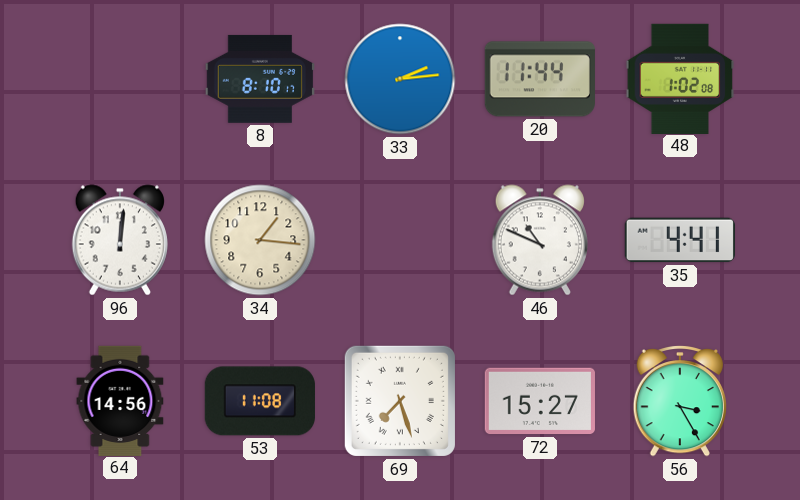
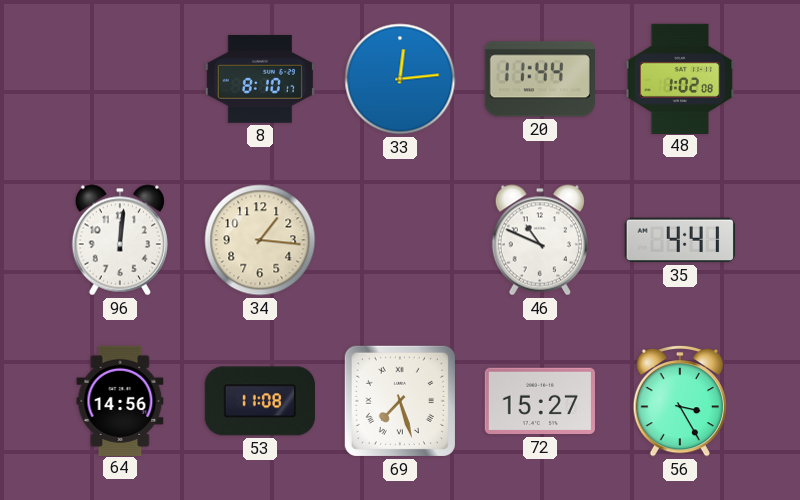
33: 2:14 -> 12:14 (400, 79)
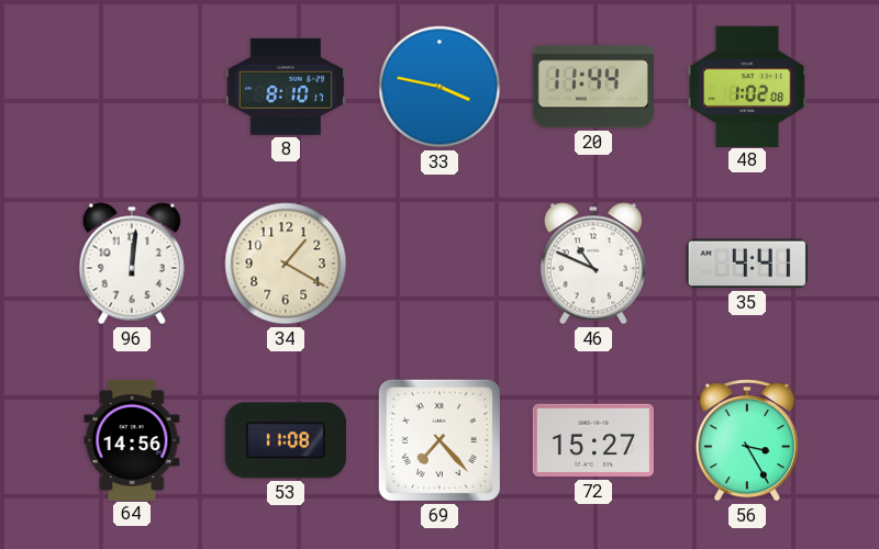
33: 12:14 -> 3:47 (439, 87)
34: 1:16 -> 1:20 (286, 264)
69: 7:27 -> 7:23 (439, 440)
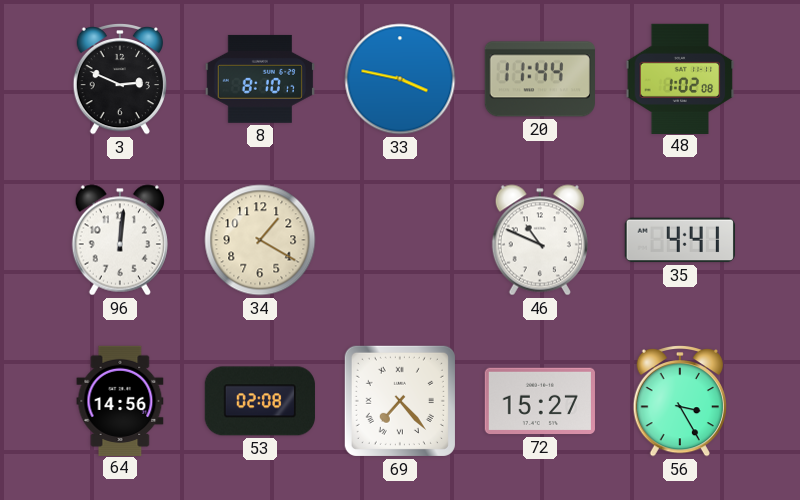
3: none -> 2:49 (119, 79)
53: 11:08 -> 02:08 (260, 401)
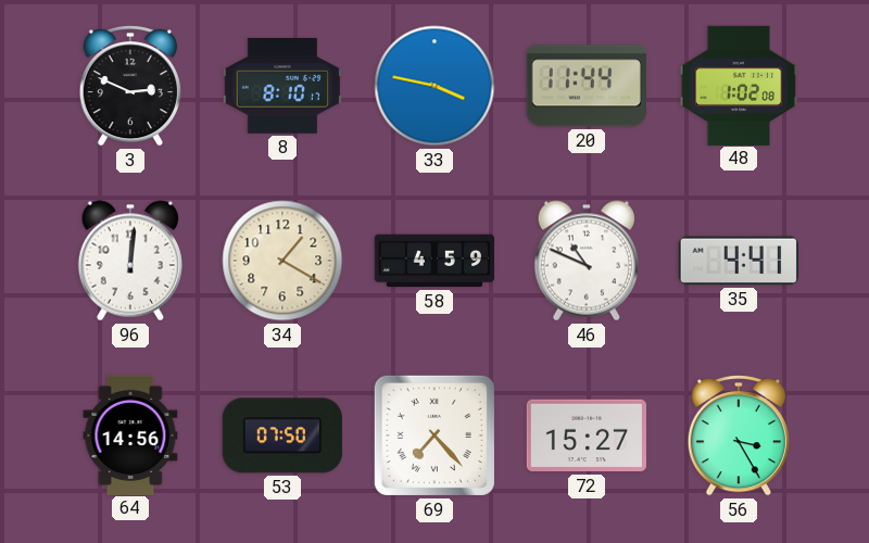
58: none -> 4:59 (433, 261)
53: 02:08 -> 07:50 (282, 435)
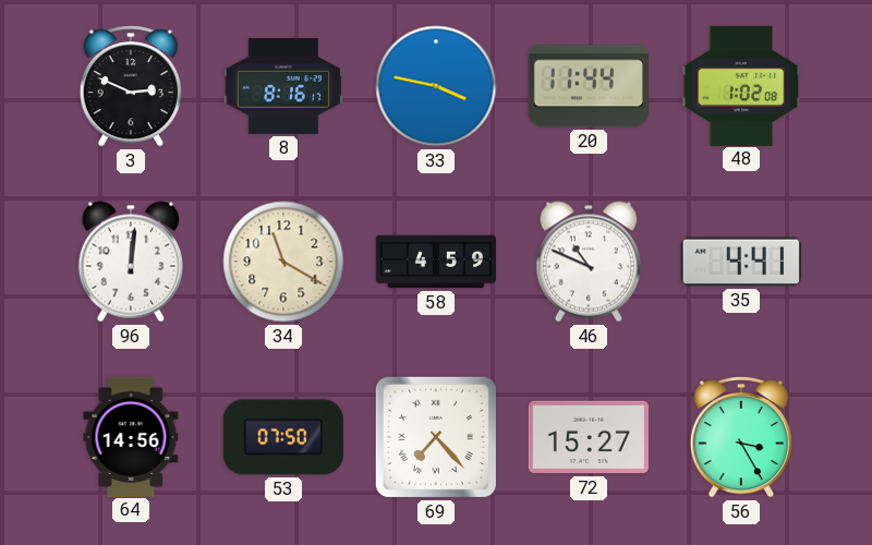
8: 8:10 -> 8:16 (283, 86)
34: 1:20 -> 11:20 (283, 262)
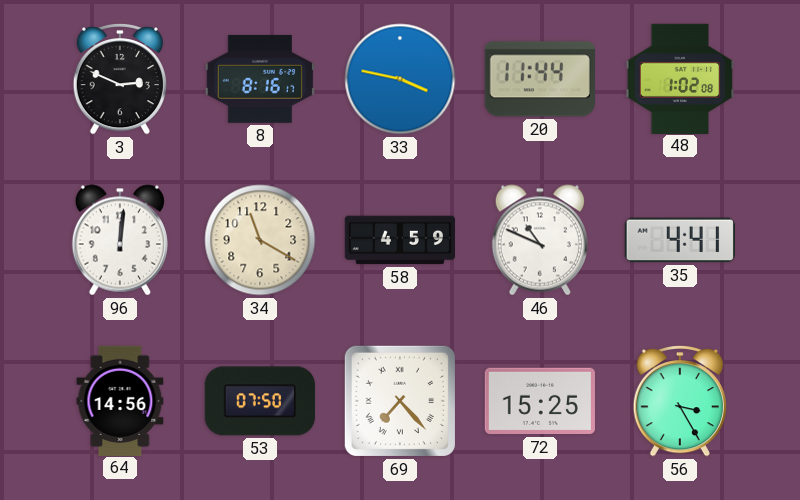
72: 15:27 -> 15:25 (539, 401)
